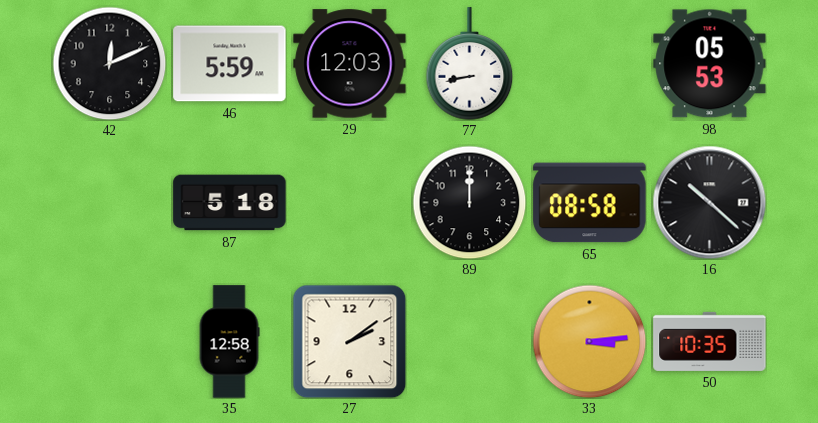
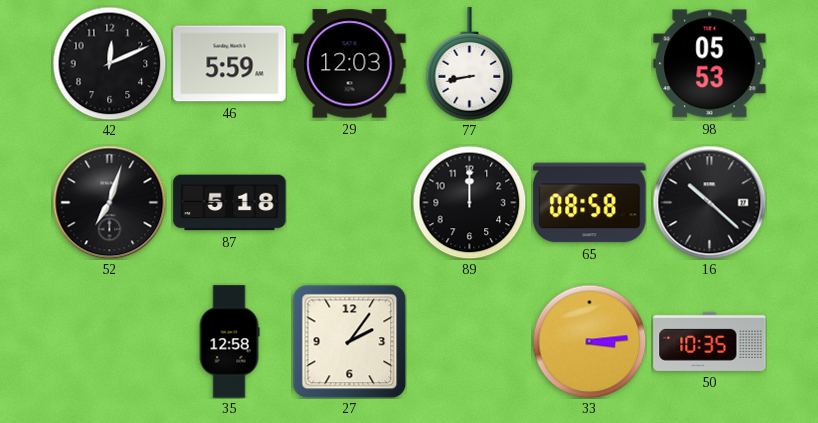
52: none -> 7:03 (109, 202)
27: 2:09 -> 2:06 (349, 341)
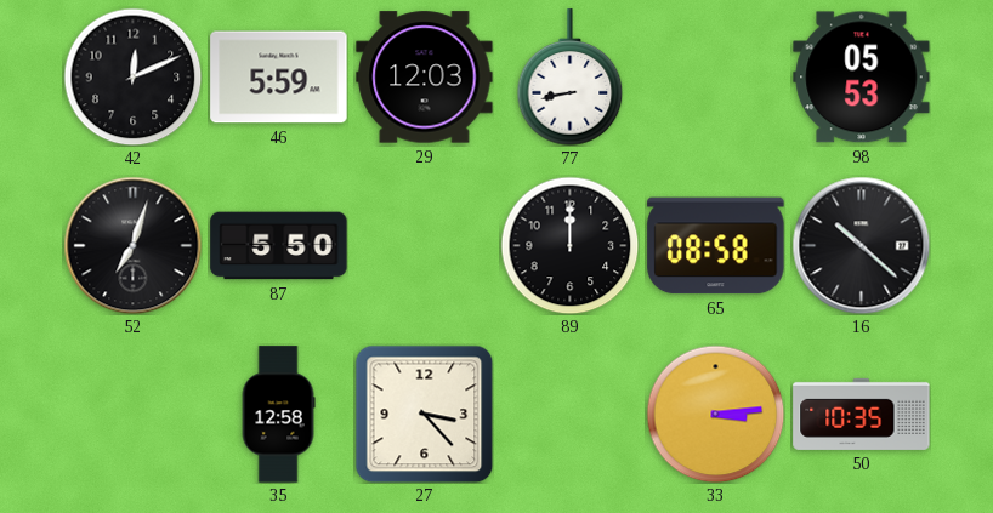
87: 5:18 -> 5:50 (279, 246)
27: 2:06 -> 3:23 (424, 414)
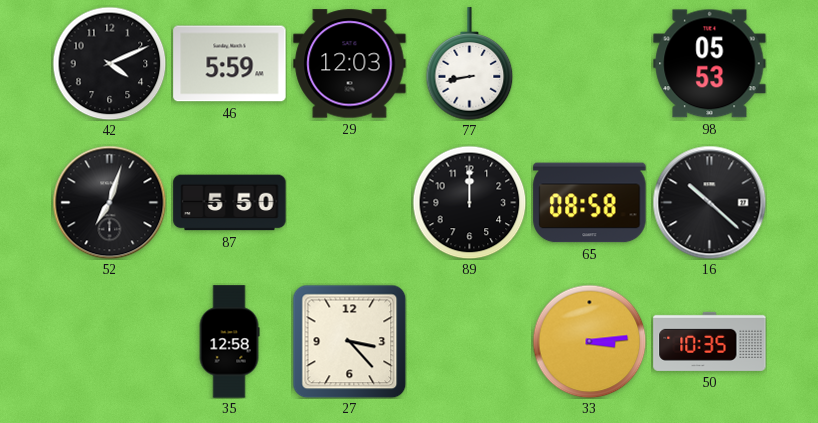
42: 12:11 -> 4:11 (109, 63)
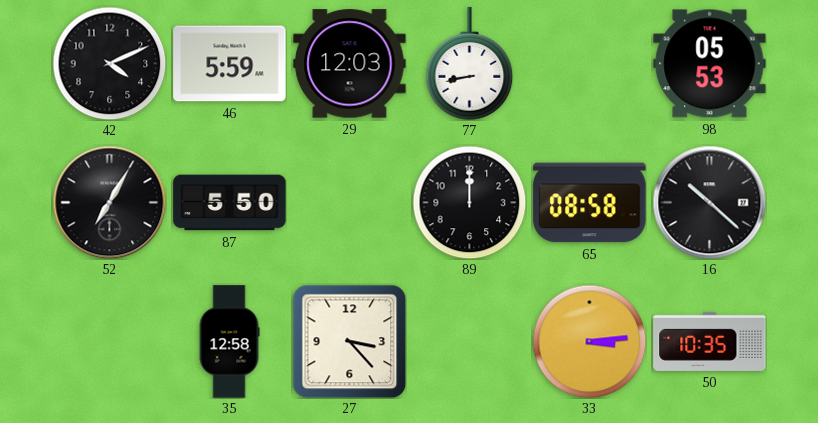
52: 7:03 -> 7:05 (109, 202)
